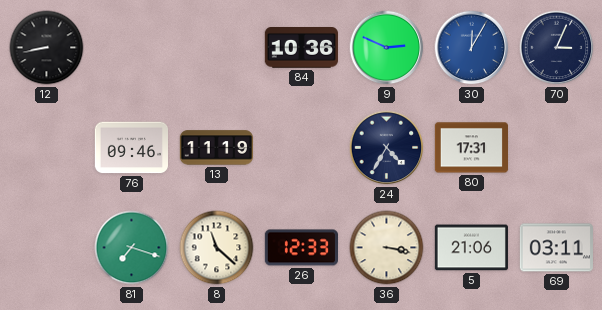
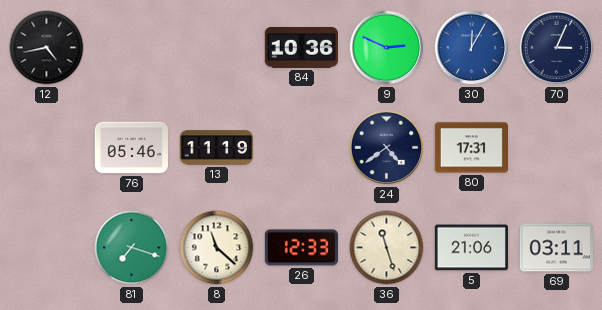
12: 8:43 -> 4:43 (47, 48)
76: 09:46 -> 05:46 (131, 148)
24: 4:35 -> 4:39 (387, 148)
36: 3:17 -> 11:27 (387, 248)
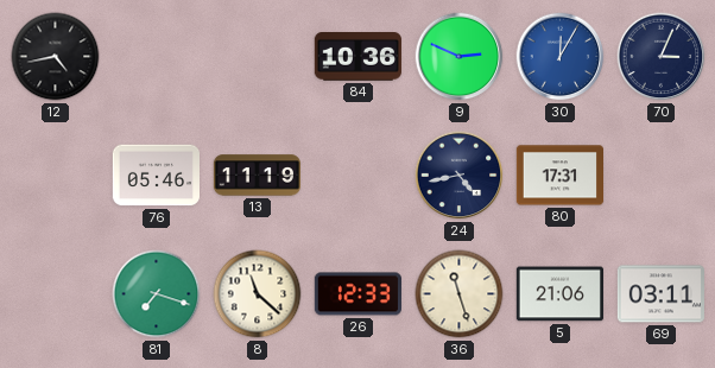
24: 4:39 -> 4:43 (460, 176)
